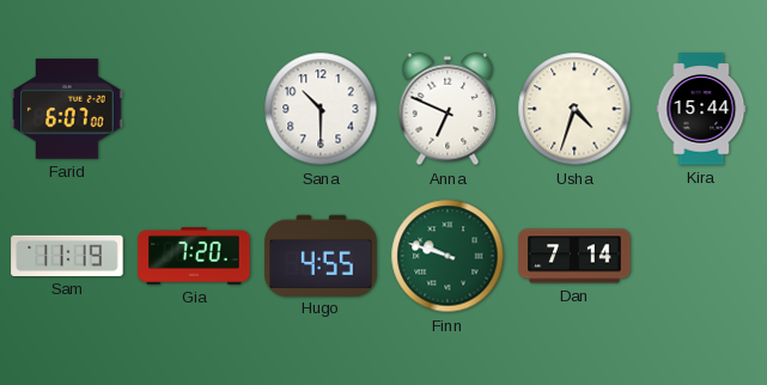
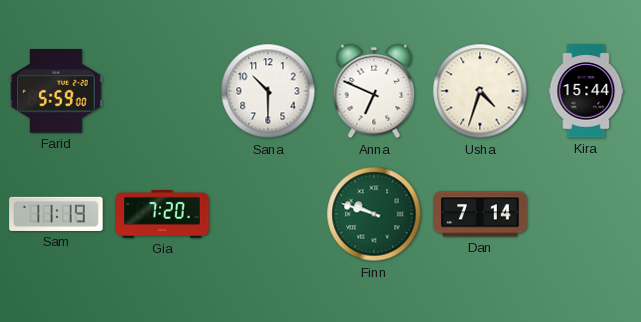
Farid: 6:07 -> 5:59 (56, 91)
Hugo: 4:55 -> none (321, 255)
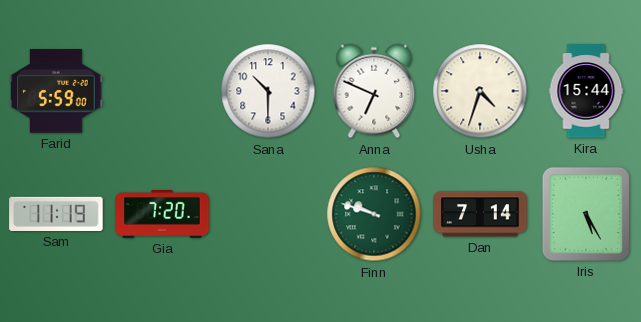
Iris: none -> 5:25 (586, 214)
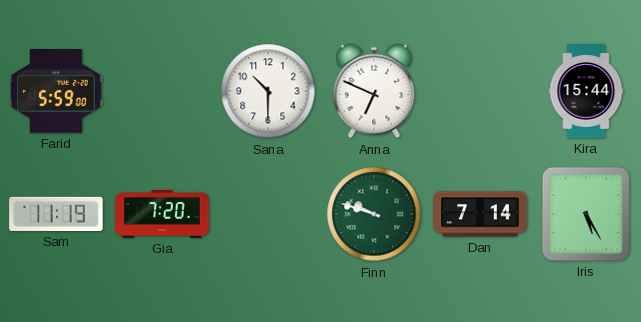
Usha: 4:33 -> none (480, 91)
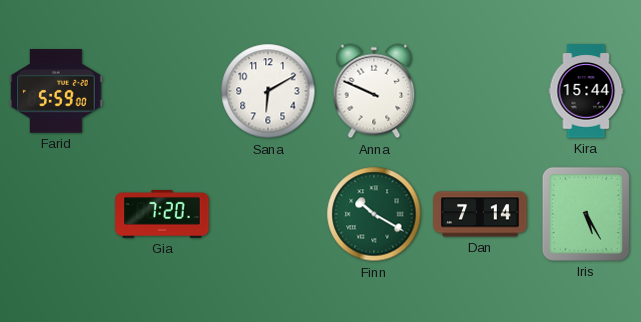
Sana: 10:30 -> 6:10 (268, 91)
Anna: 6:49 -> 9:49 (374, 91)
Sam: 11:19 -> none (56, 214)
Finn: 9:48 -> 10:20 (374, 214)
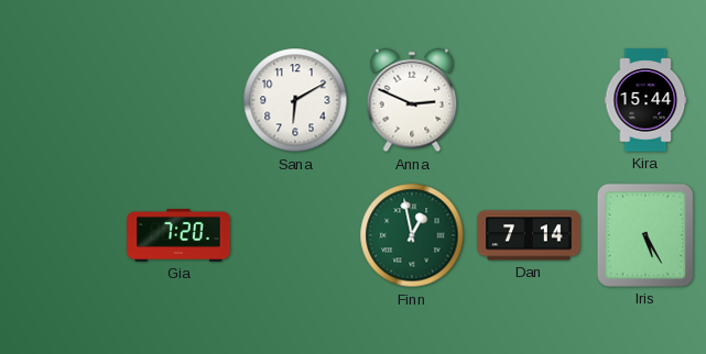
Farid: 5:59 -> none (56, 91)
Anna: 9:49 -> 2:49 (412, 100)
Finn: 10:20 -> 12:58 (412, 235)
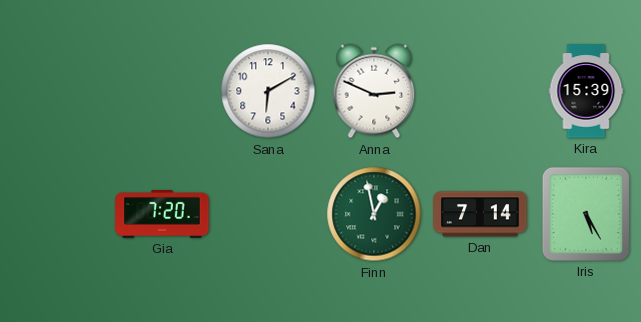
Kira: 15:44 -> 15:39 (586, 91)
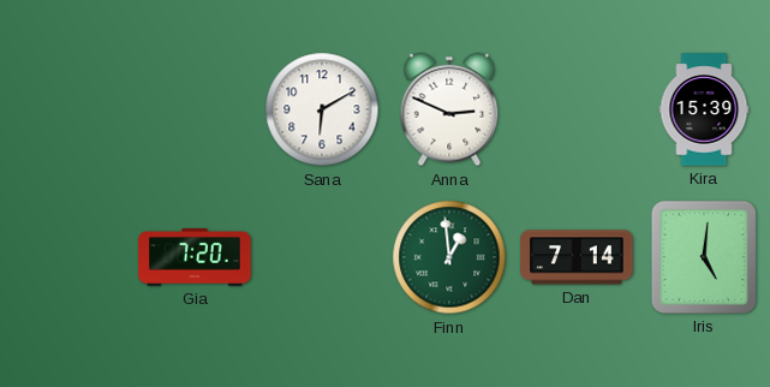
Finn: 12:58 -> 12:59 (449, 257)
Iris: 5:25 -> 5:01 (704, 257)
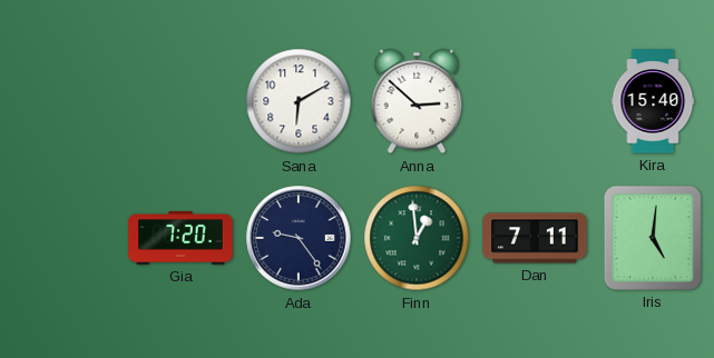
Anna: 2:49 -> 2:52 (417, 101)
Kira: 15:39 -> 15:40 (653, 101)
Ada: none -> 9:24 (299, 238)
Dan: 7:14 -> 7:11 (535, 238)
